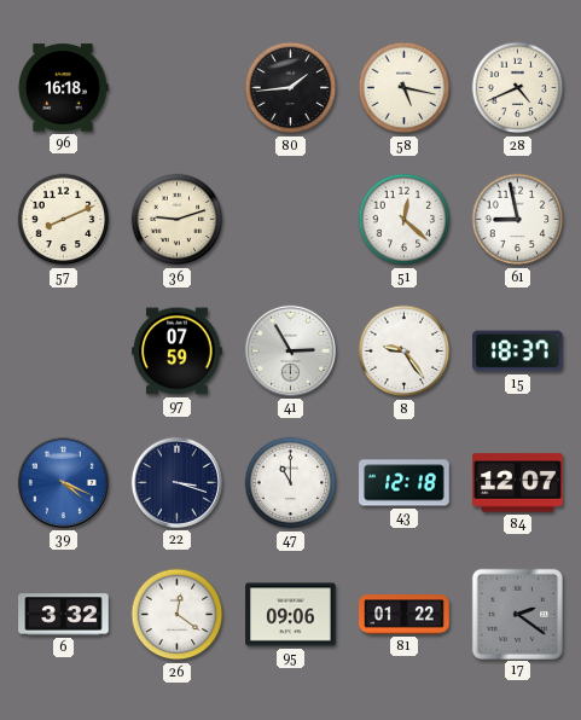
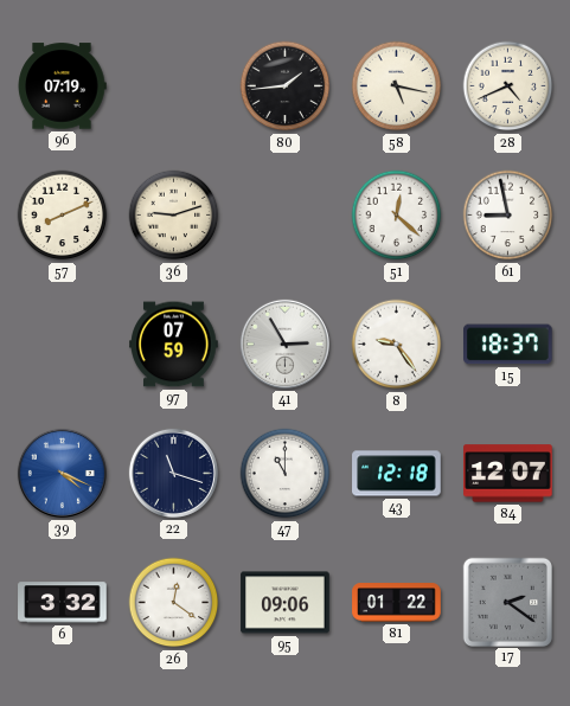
96: 16:18 -> 07:19 (62, 86)
22: 3:18 -> 11:18 (173, 473)
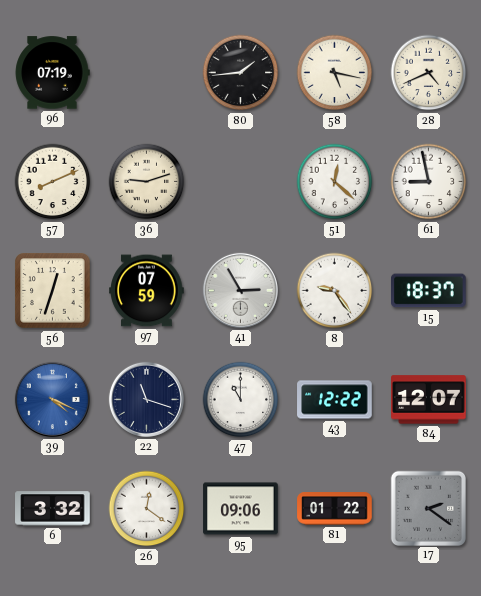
56: none -> 12:33 (53, 291)
43: 12:18 -> 12:22 (335, 400)
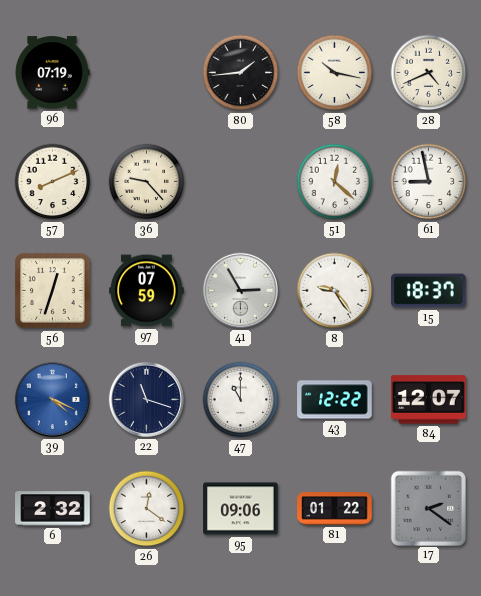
58: 5:17 -> 10:17 (335, 73)
36: 9:12 -> 9:23 (147, 182)
6: 3:32 -> 2:32 (53, 509)
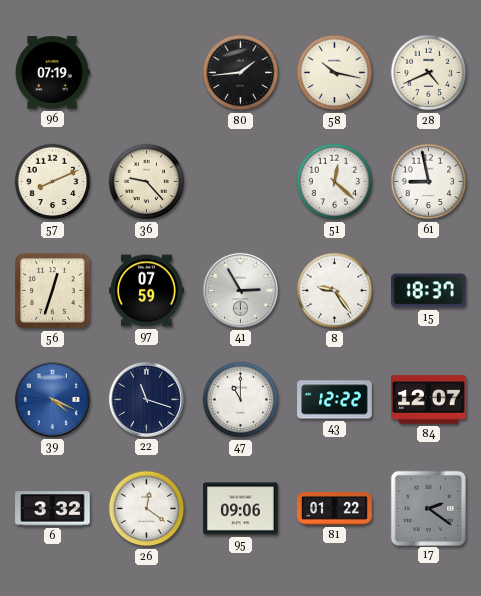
6: 2:32 -> 3:32 (53, 509)
